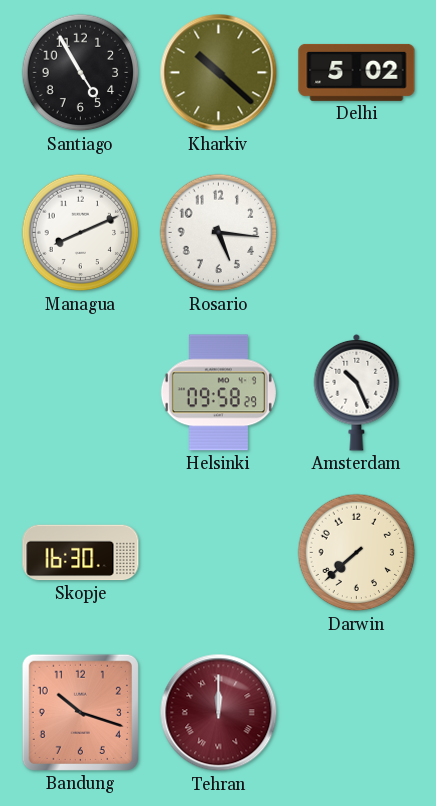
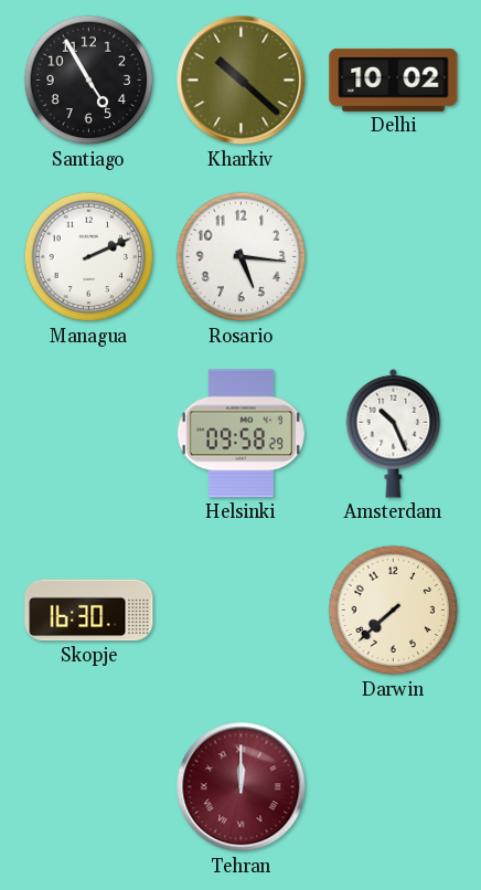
Delhi: 5:02 -> 10:02 (394, 80)
Managua: 8:11 -> 2:11 (89, 257)
Bandung: 10:18 -> none (80, 712)
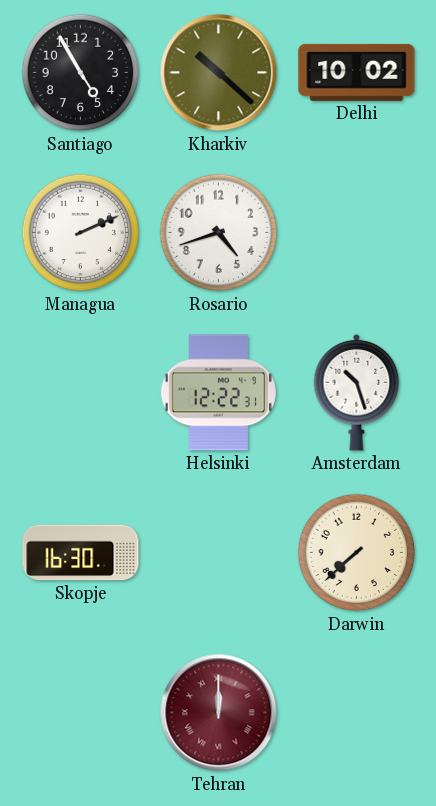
Rosario: 5:16 -> 4:42 (219, 233)
Helsinki: 09:58 -> 12:22 (218, 393)
Amsterdam: 10:26 -> 10:27 (357, 392)
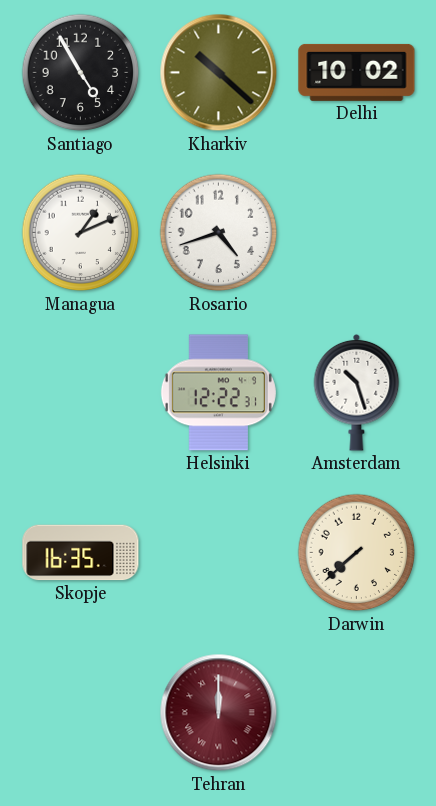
Managua: 2:11 -> 1:11 (81, 233)
Skopje: 16:30 -> 16:35 (81, 553)
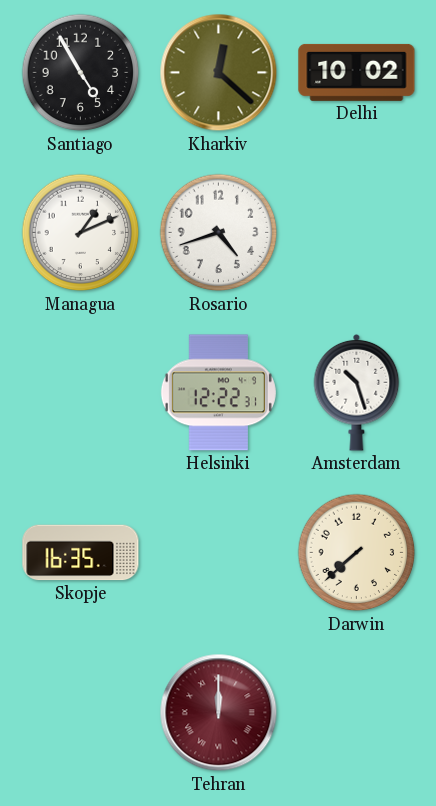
Kharkiv: 10:22 -> 12:22 (219, 73)
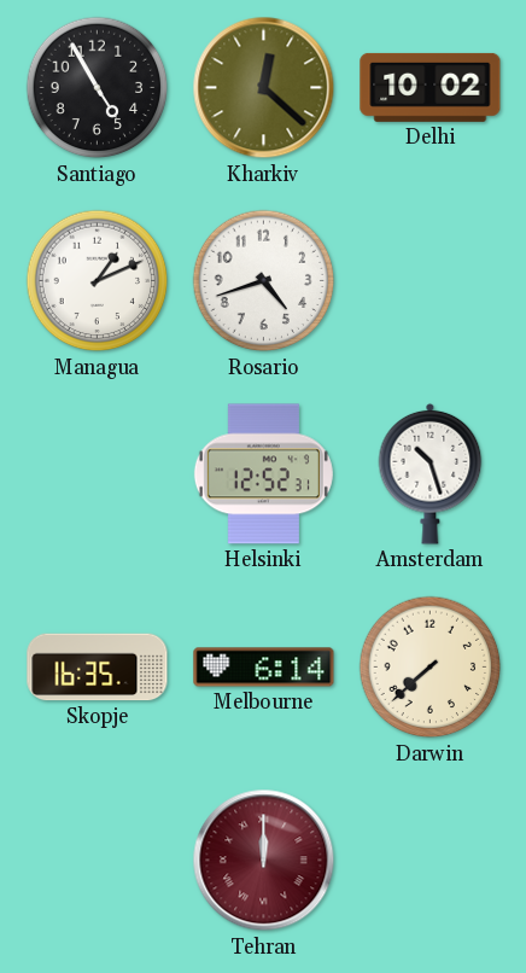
Helsinki: 12:22 -> 12:52 (263, 474)
Melbourne: none -> 6:14 (264, 668)
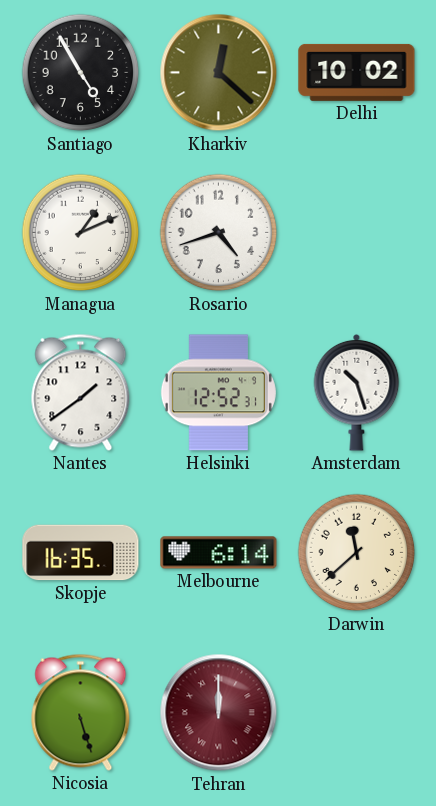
Nantes: none -> 1:39 (81, 392)
Darwin: 7:38 -> 11:38 (357, 553)
Nicosia: none -> 5:27 (81, 712)
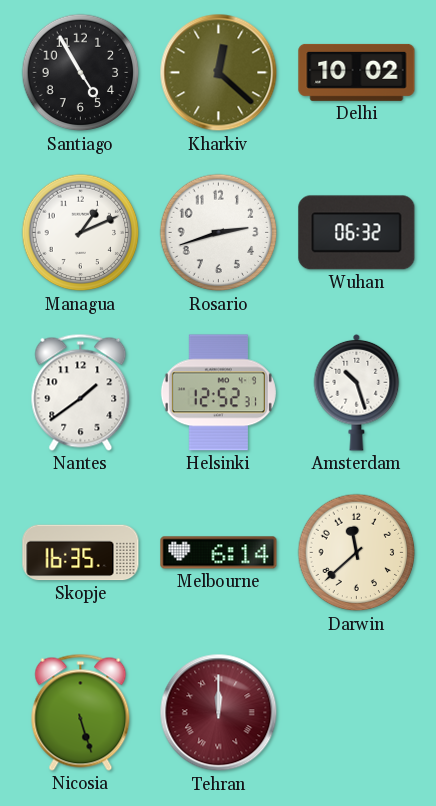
Rosario: 4:42 -> 2:42 (219, 233)
Wuhan: none -> 06:32 (357, 233)
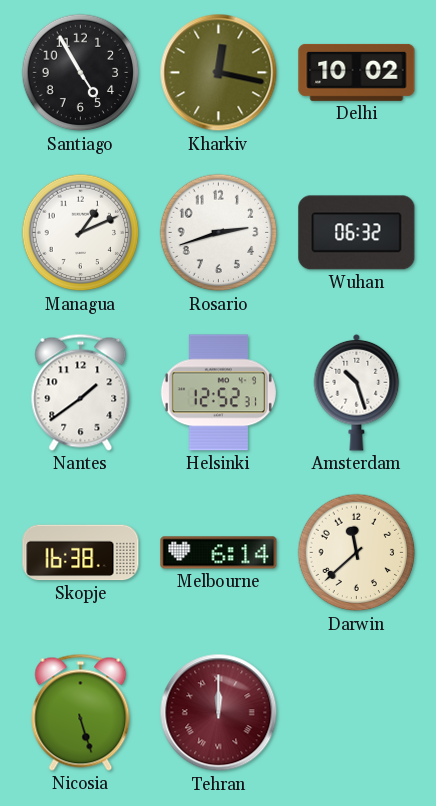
Kharkiv: 12:22 -> 12:17 (219, 73)
Skopje: 16:35 -> 16:38 (81, 553)
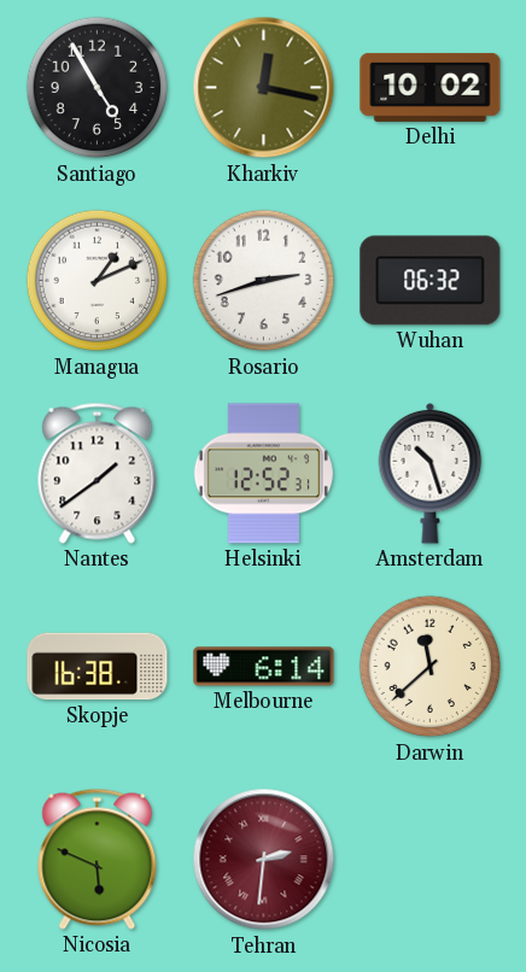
Nicosia: 5:27 -> 5:49 (98, 859)
Tehran: 12:00 -> 2:31 (264, 860)
